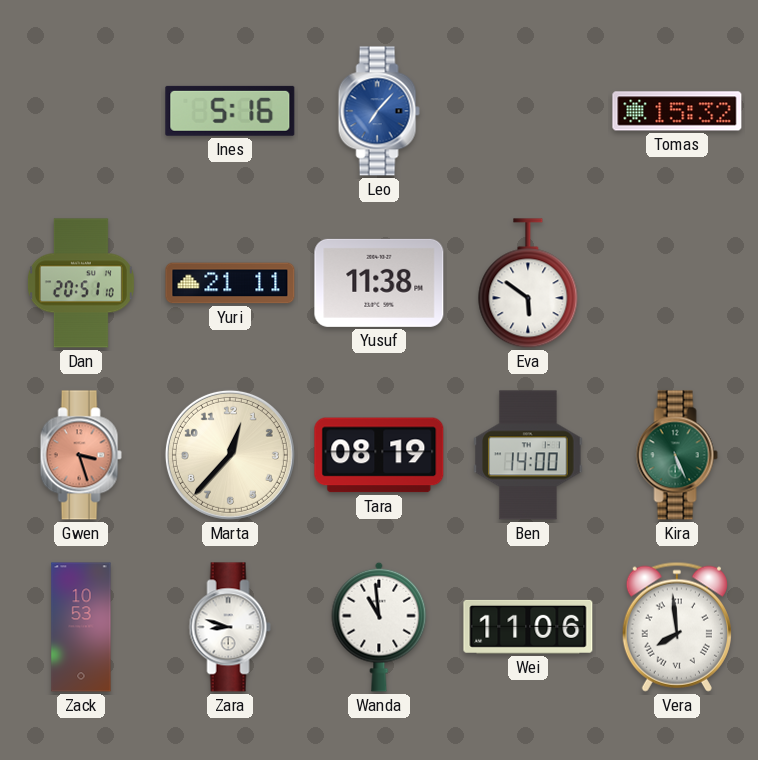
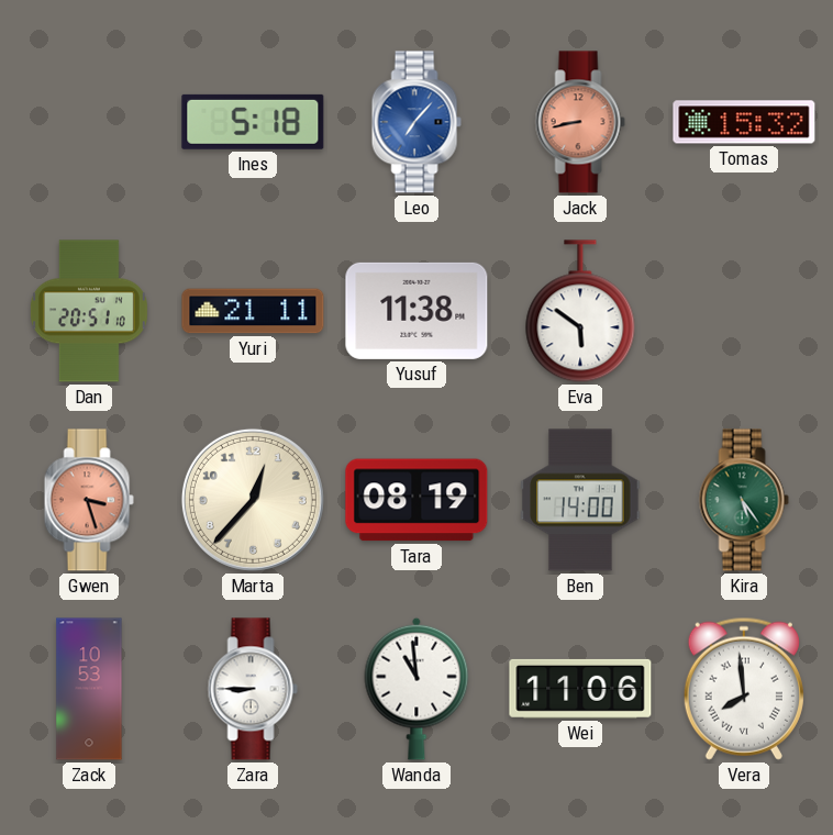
Ines: 5:16 -> 5:18 (253, 122)
Jack: none -> 8:43 (580, 122)
Kira: 5:26 -> 5:24 (744, 500)
Zara: 8:48 -> 8:45 (253, 689)
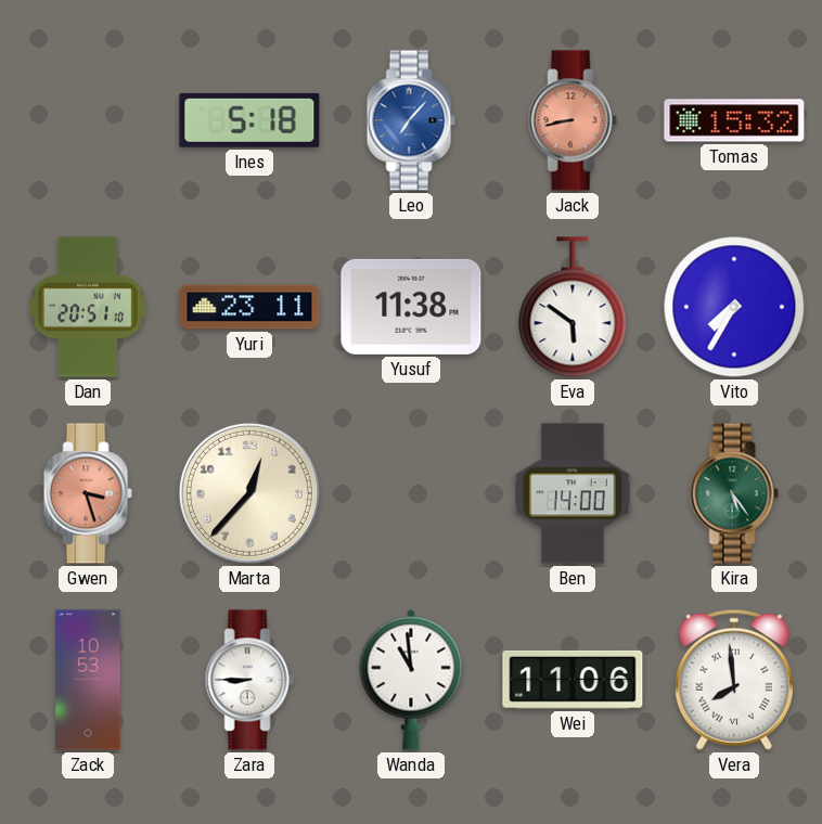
Yuri: 21:11 -> 23:11 (249, 307)
Vito: none -> 7:35 (734, 307)
Tara: 08:19 -> none (416, 500)
